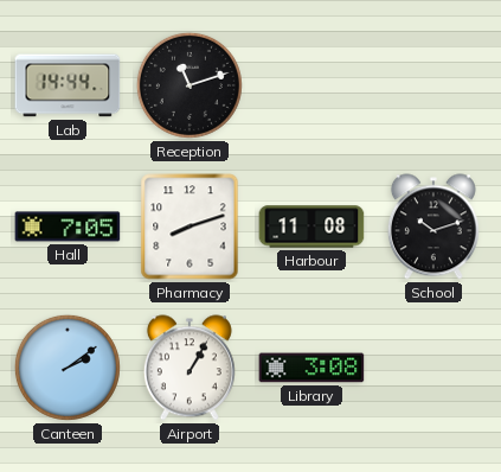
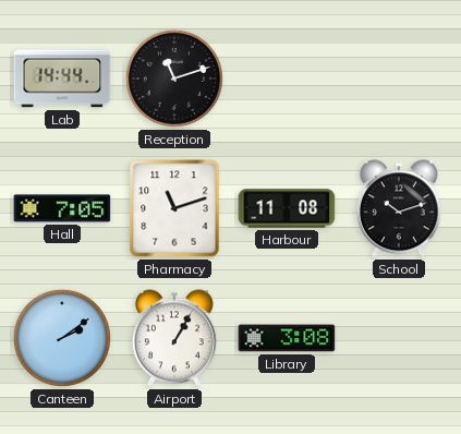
Pharmacy: 8:12 -> 11:12 (174, 208)
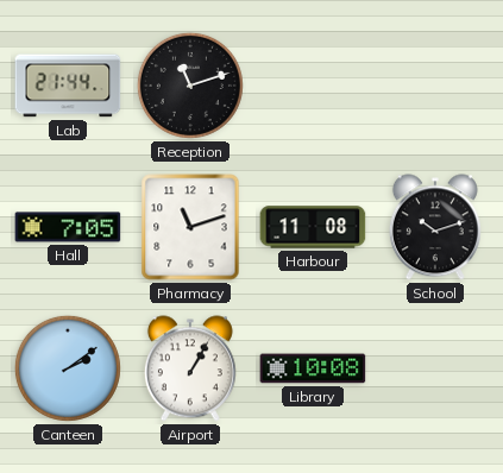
Lab: 14:44 -> 21:44 (68, 86)
Library: 3:08 -> 10:08 (313, 368)
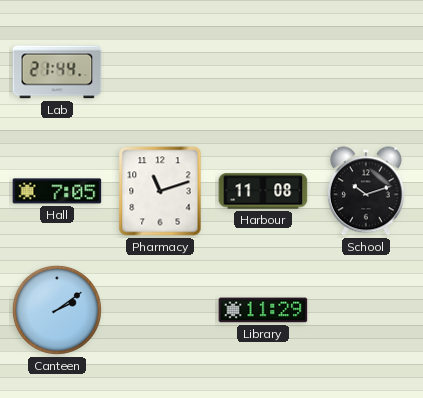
Reception: 11:12 -> none (190, 86)
Airport: 1:05 -> none (190, 368)
Library: 10:08 -> 11:29 (263, 310)
